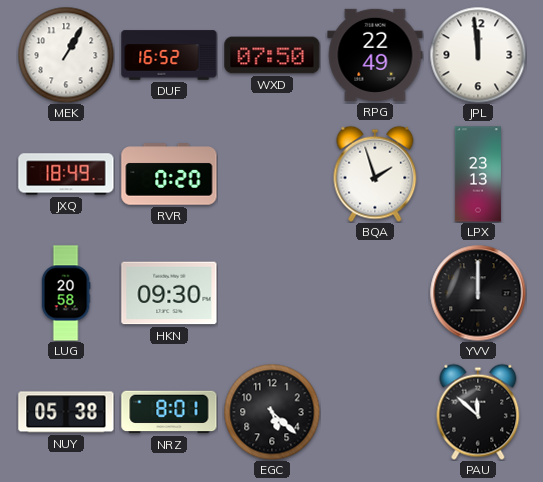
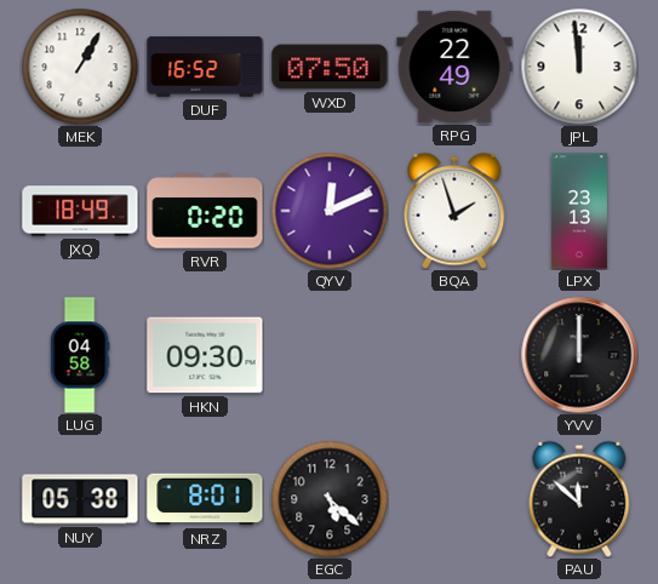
QYV: none -> 12:11 (330, 211)
LUG: 20:58 -> 04:58 (80, 355)
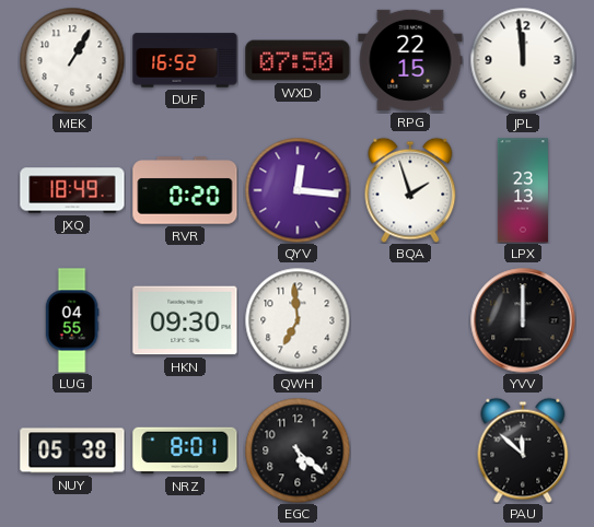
RPG: 22:49 -> 22:15 (410, 60)
QYV: 12:11 -> 12:16 (298, 190)
LUG: 04:58 -> 04:55 (72, 320)
QWH: none -> 6:59 (298, 320)
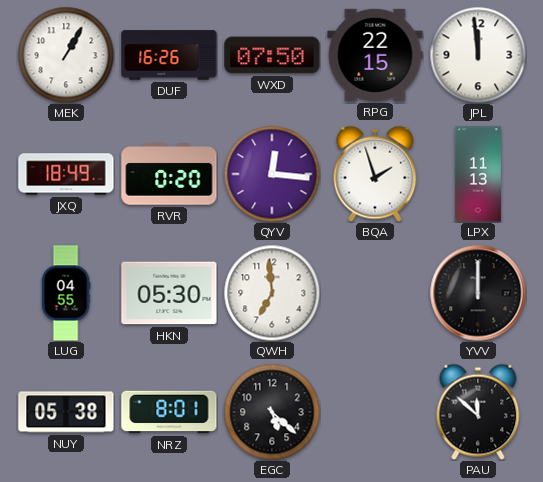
DUF: 16:52 -> 16:26 (169, 55)
LPX: 23:13 -> 11:13 (478, 174)
HKN: 09:30 -> 05:30 (169, 293)
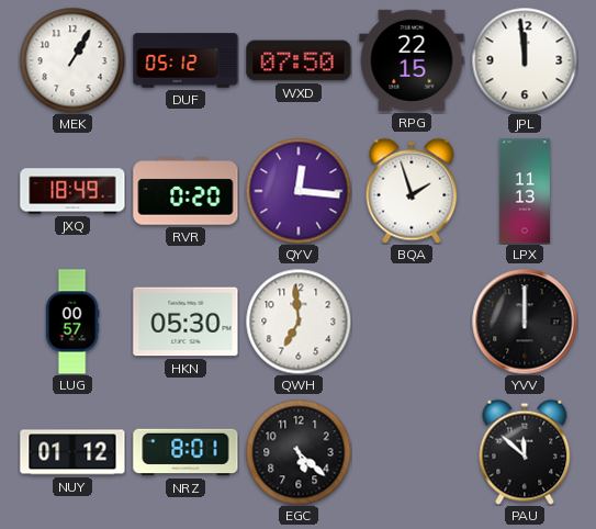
DUF: 16:26 -> 05:12 (185, 60)
LUG: 04:55 -> 00:57 (72, 322)
NUY: 05:38 -> 01:12 (72, 452)
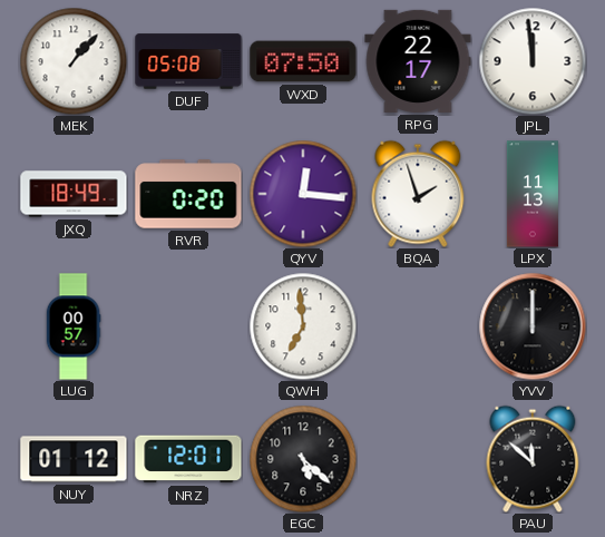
MEK: 1:05 -> 1:07 (74, 61)
DUF: 05:12 -> 05:08 (188, 61)
RPG: 22:15 -> 22:17 (418, 61)
HKN: 05:30 -> none (185, 322)
NRZ: 8:01 -> 12:01 (188, 459)
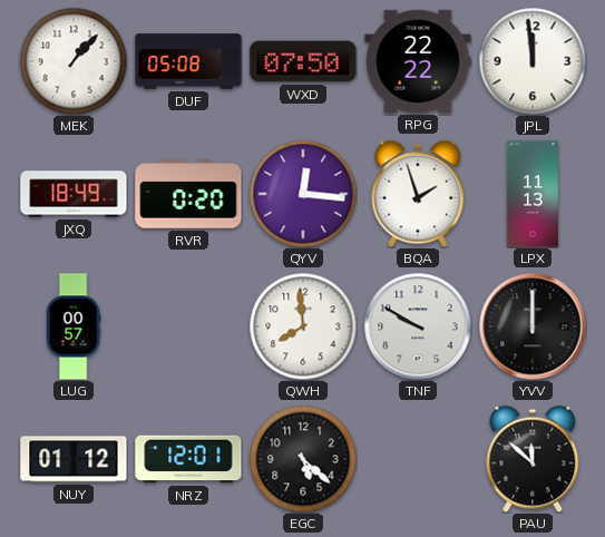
RPG: 22:17 -> 22:22 (418, 61)
QWH: 6:59 -> 7:59 (303, 326)
TNF: none -> 9:50 (418, 326)
